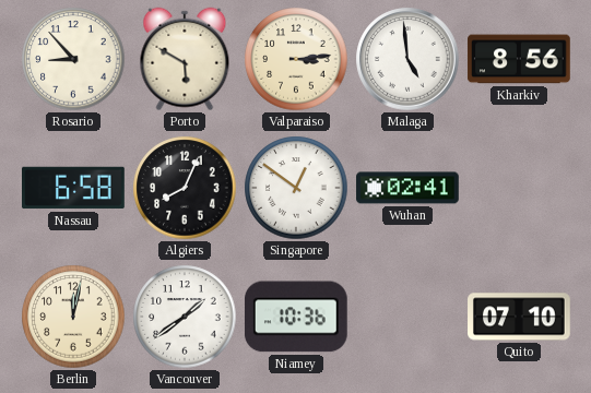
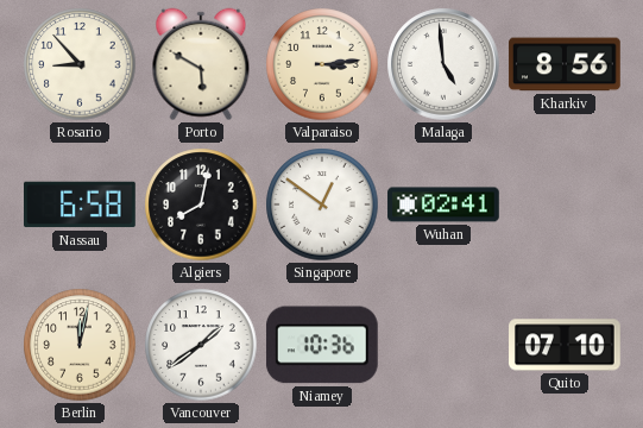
Algiers: 8:04 -> 8:02 (201, 204)
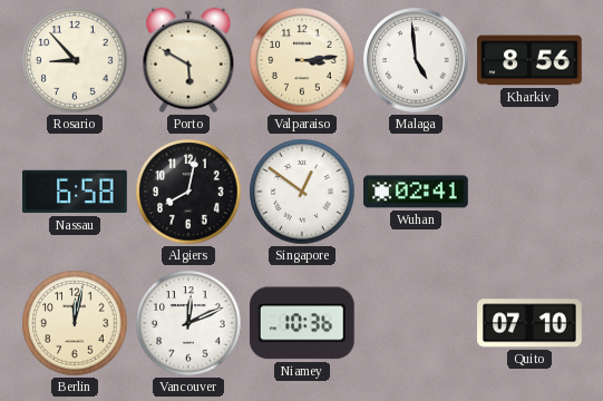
Vancouver: 1:39 -> 12:11 (188, 323)
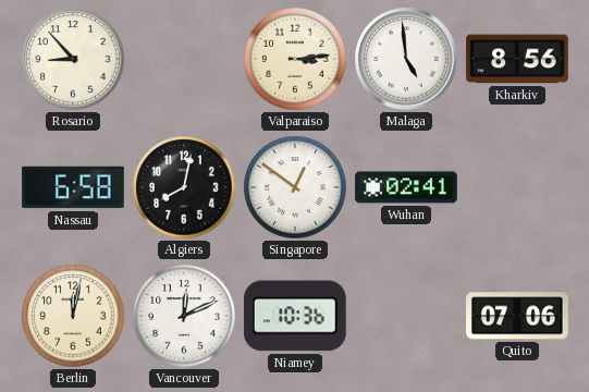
Porto: 5:50 -> none (188, 60)
Quito: 07:10 -> 07:06 (517, 316)
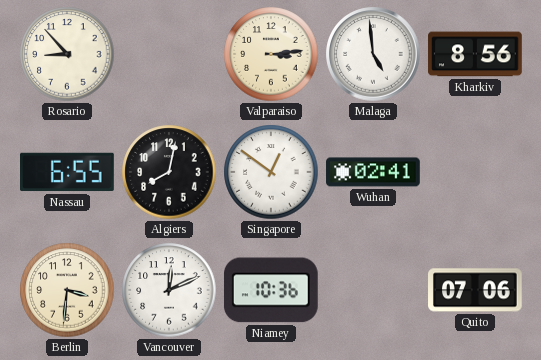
Nassau: 6:58 -> 6:55 (68, 172)
Berlin: 12:02 -> 3:31 (67, 290)
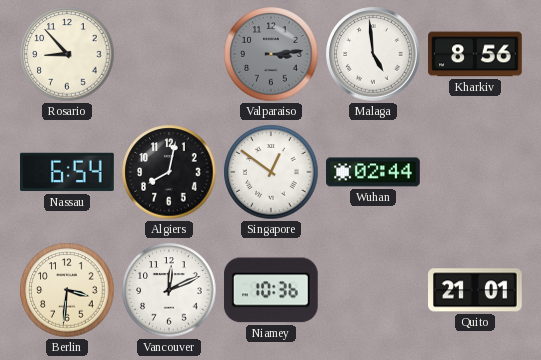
Valparaiso dial: cream -> grey (271, 54)
Nassau: 6:55 -> 6:54 (68, 172)
Wuhan: 02:41 -> 02:44 (373, 172)
Quito: 07:06 -> 21:01 (475, 290)
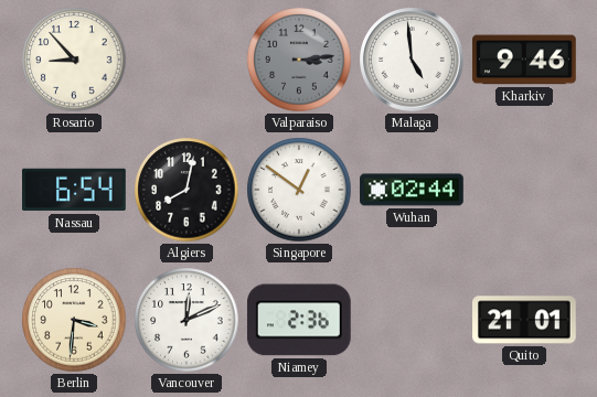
Kharkiv: 8:56 -> 9:46 (524, 60)
Niamey: 10:36 -> 2:36 (299, 320)
